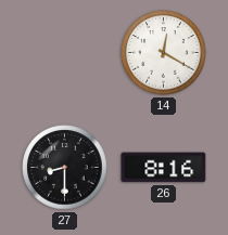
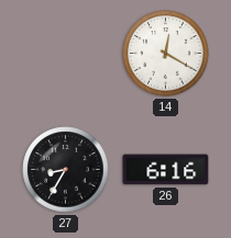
27: 8:30 -> 8:35 (66, 170)
26: 8:16 -> 6:16 (166, 170)
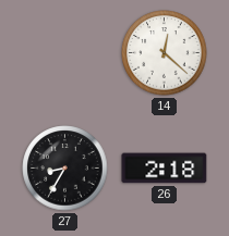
14: 12:20 -> 12:22 (165, 53)
26: 6:16 -> 2:18 (165, 169)
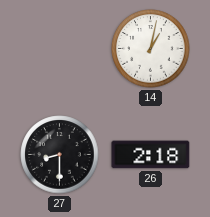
14: 12:22 -> 1:02 (151, 49)
27: 8:35 -> 8:30 (60, 155)
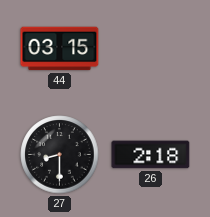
44: none -> 03:15 (60, 49)
14: 1:02 -> none (151, 49)
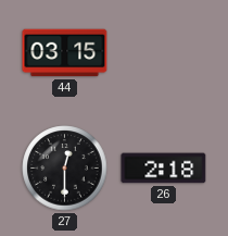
27: 8:30 -> 12:30 (65, 169)
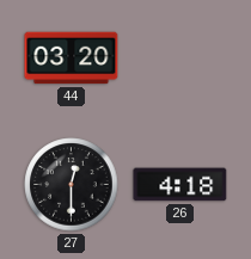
44: 03:15 -> 03:20 (72, 58)
26: 2:18 -> 4:18 (180, 185)
